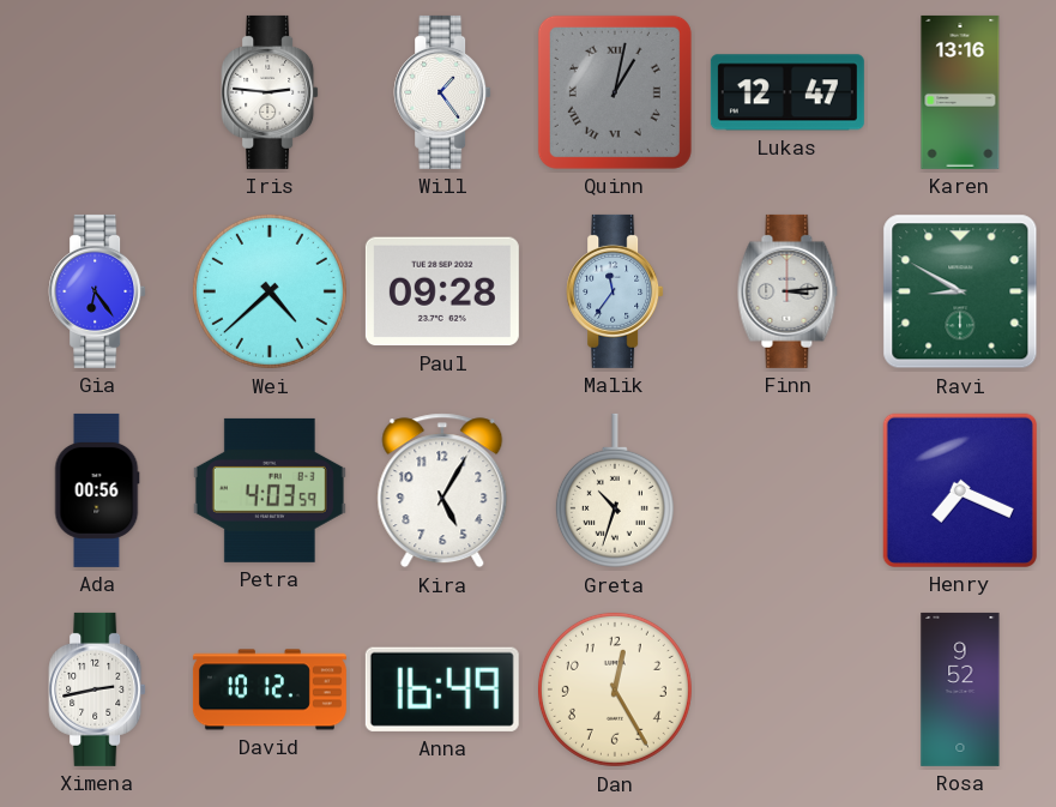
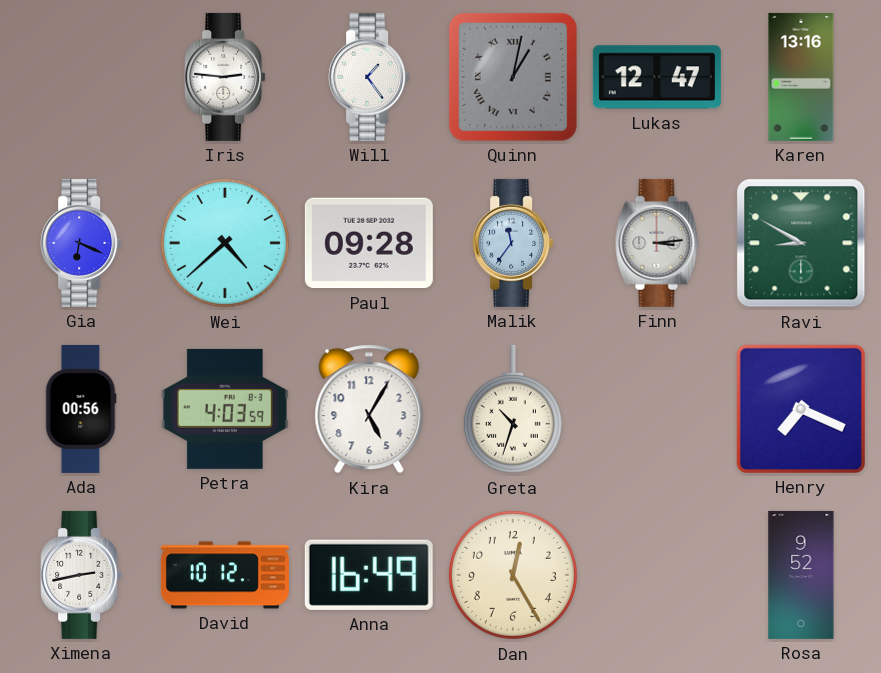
Gia: 6:24 -> 6:19 (81, 243)
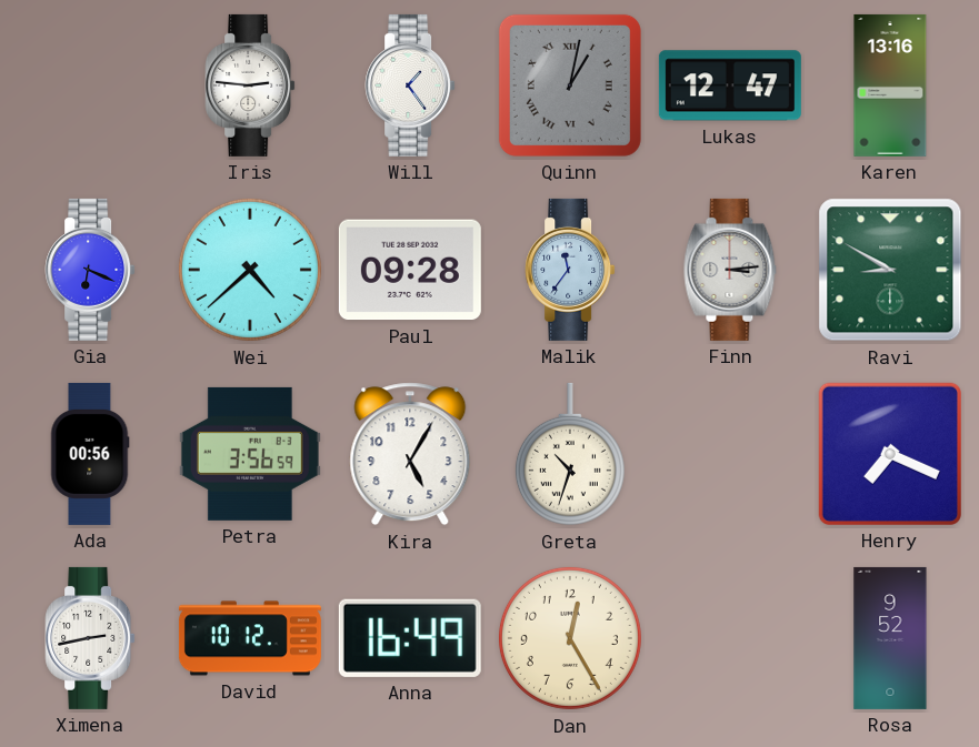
Petra: 4:03 -> 3:56 (250, 454)
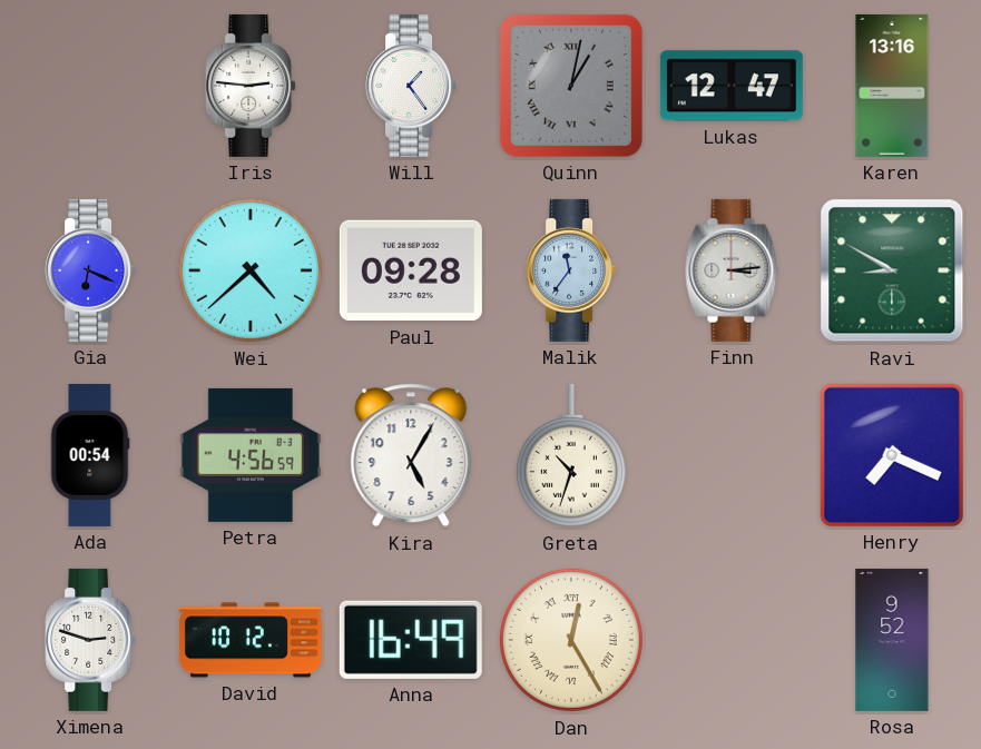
Ada: 00:56 -> 00:54 (90, 455)
Petra: 3:56 -> 4:56 (251, 455)
Ximena: 2:43 -> 2:48 (90, 640)
Dan numerals: Arabic -> Roman (571, 640)
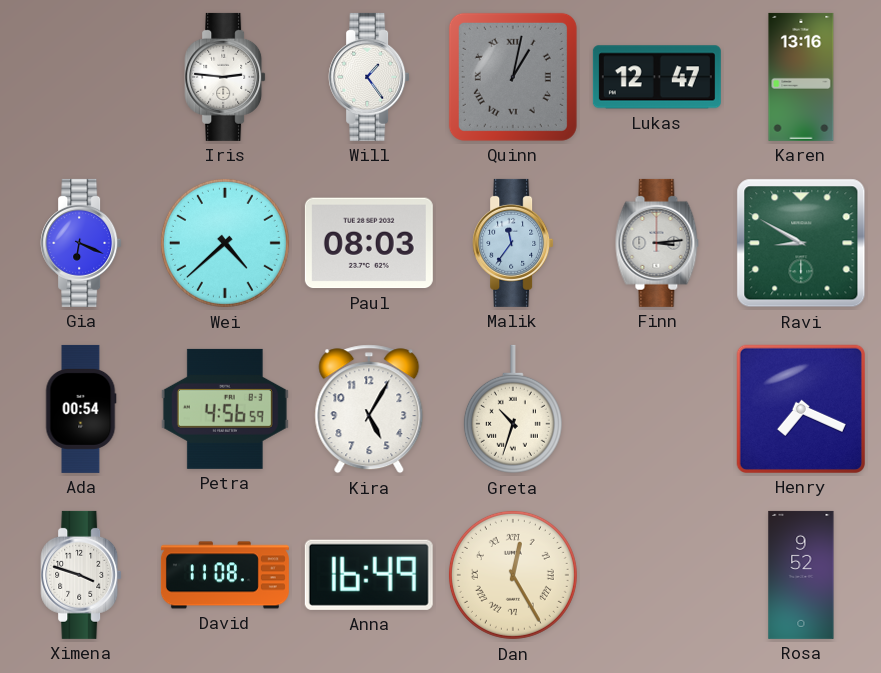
Paul: 09:28 -> 08:03 (369, 243)
Ximena: 2:48 -> 3:48 (81, 575)
David: 10:12 -> 11:08 (225, 575)
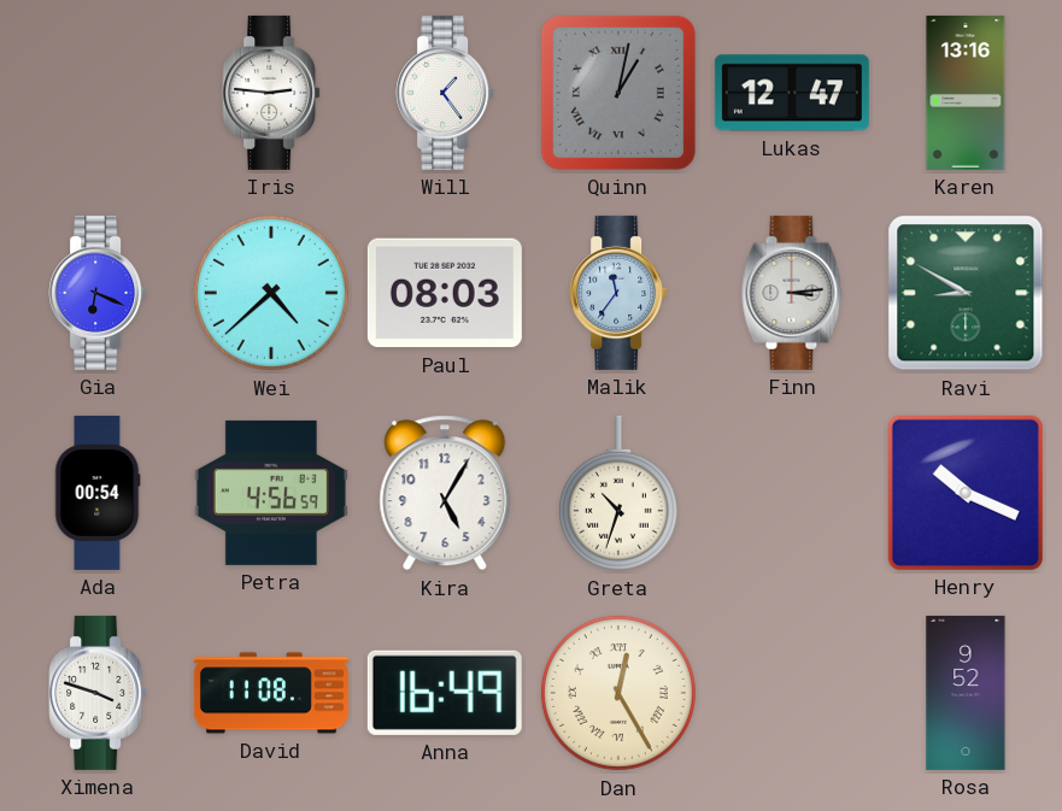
Henry: 7:19 -> 10:19 (966, 493)
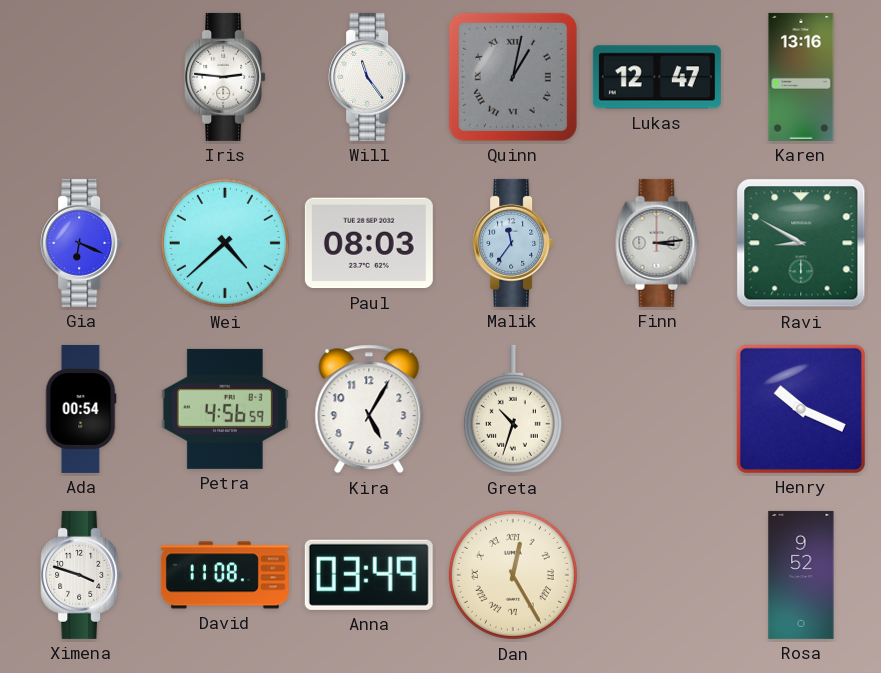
Will: 1:24 -> 11:24 (369, 77)
Anna: 16:49 -> 03:49 (369, 575)
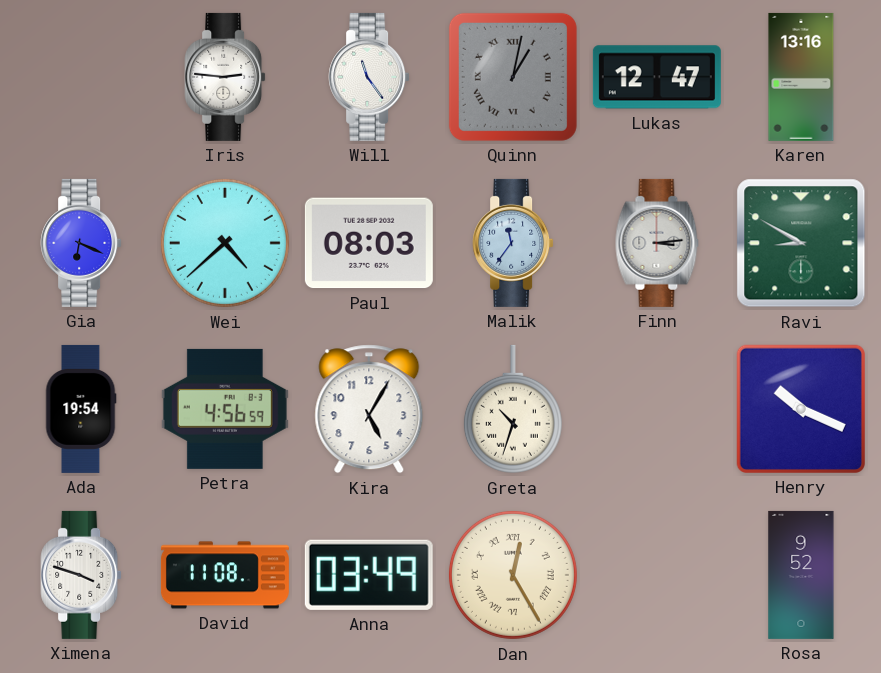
Ada: 00:54 -> 19:54 (81, 409)
